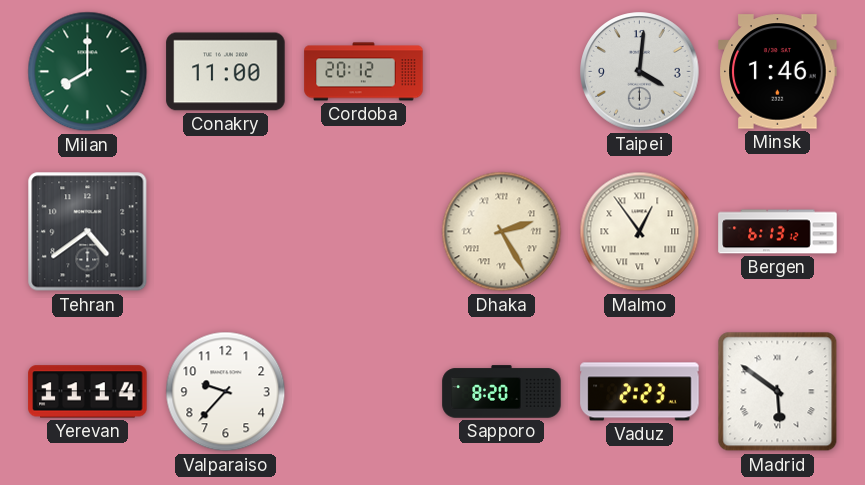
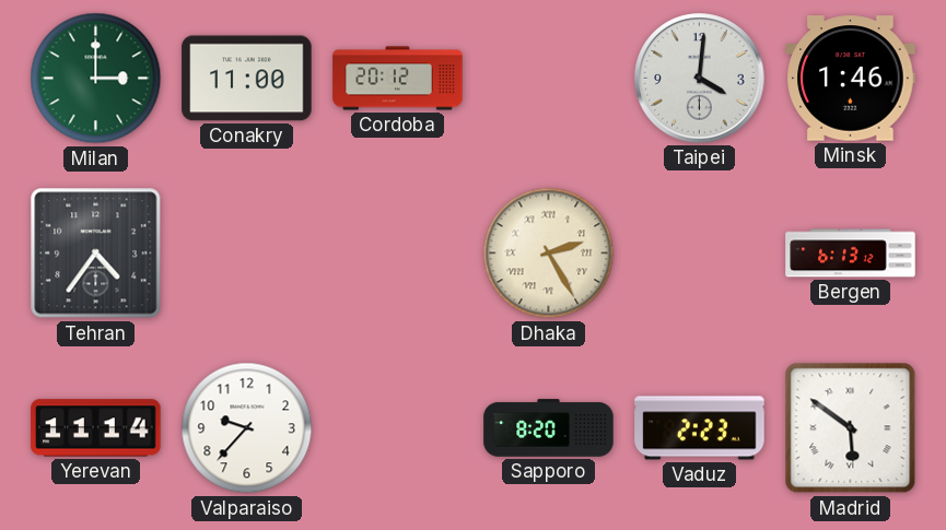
Milan: 8:00 -> 3:00 (96, 79)
Tehran: 4:39 -> 4:36 (96, 254)
Malmo: 12:54 -> none (640, 232)
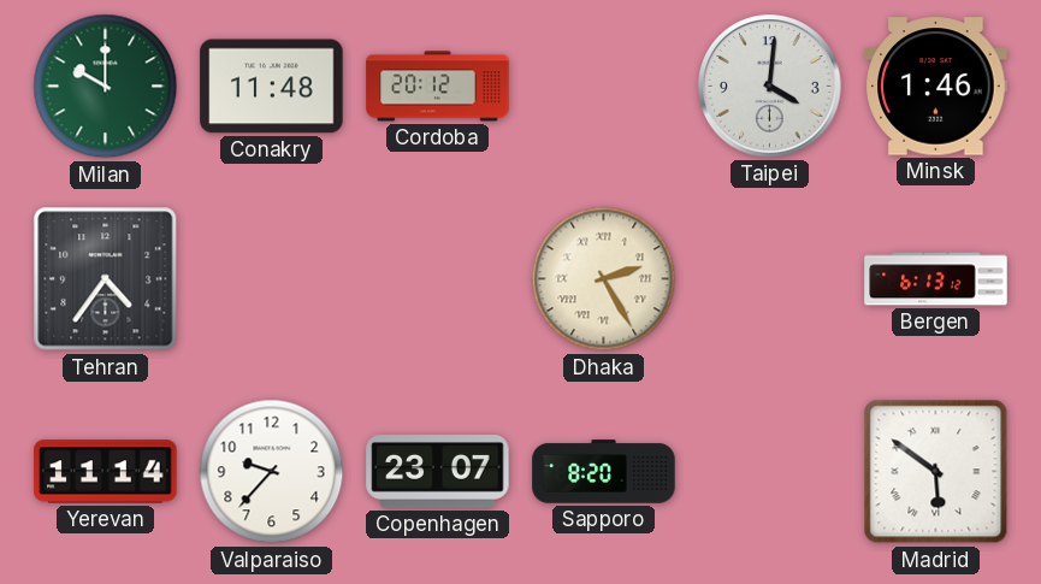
Milan: 3:00 -> 10:00 (106, 87)
Conakry: 11:00 -> 11:48 (272, 87)
Copenhagen: none -> 23:07 (438, 472)
Vaduz: 2:23 -> none (700, 428)
